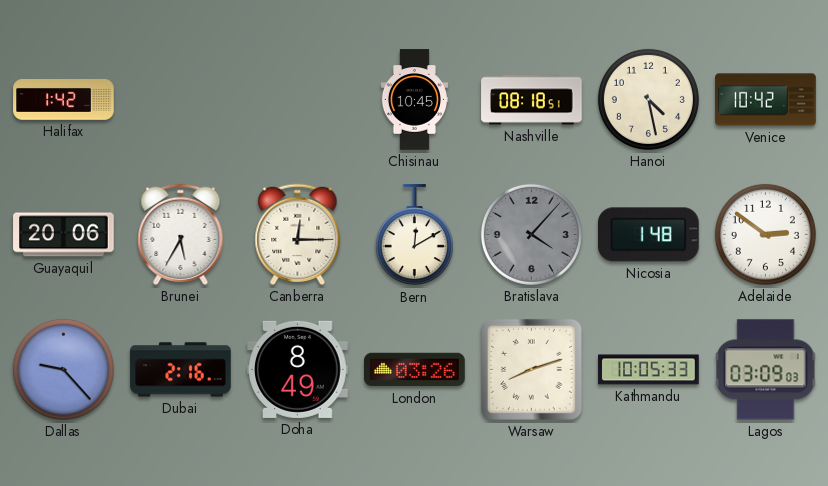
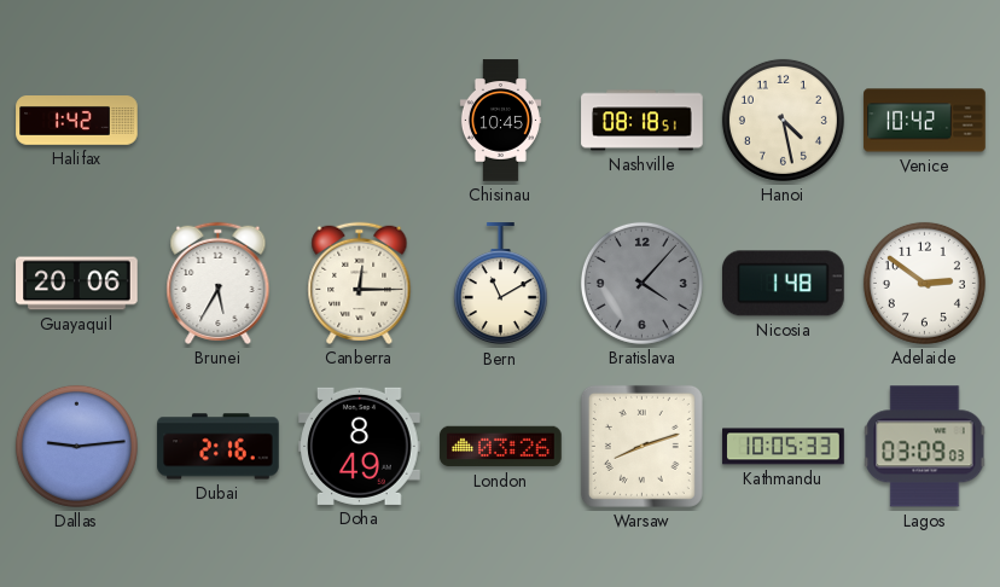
Bern: 12:10 -> 11:10 (500, 284)
Dallas: 9:23 -> 9:14 (76, 446)
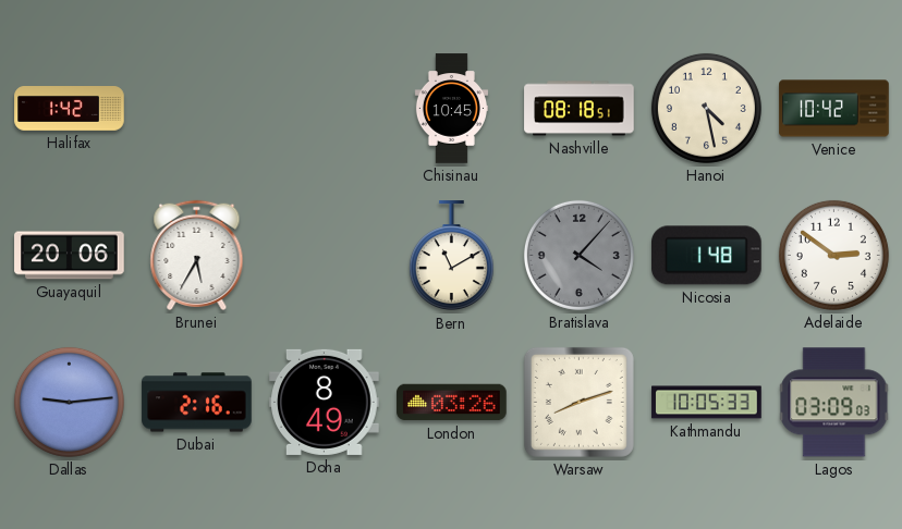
Canberra: 12:15 -> none (360, 283)
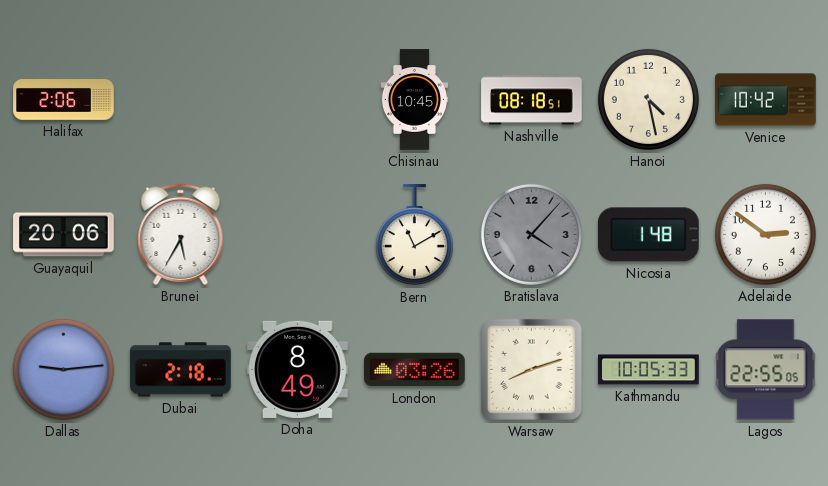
Halifax: 1:42 -> 2:06 (64, 100)
Dubai: 2:16 -> 2:18 (181, 370)
Lagos: 03:09 -> 22:55 (766, 370)
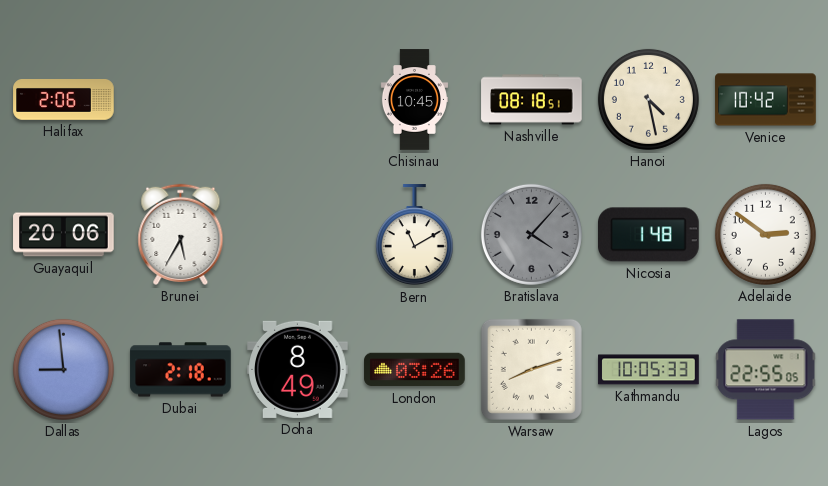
Dallas: 9:14 -> 8:59 (63, 369)
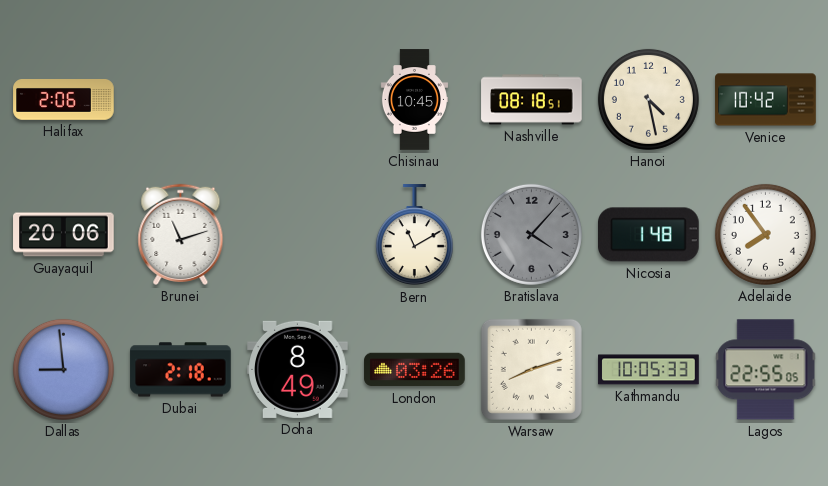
Brunei: 5:35 -> 11:12 (181, 234)
Adelaide: 2:51 -> 7:54 (765, 234)
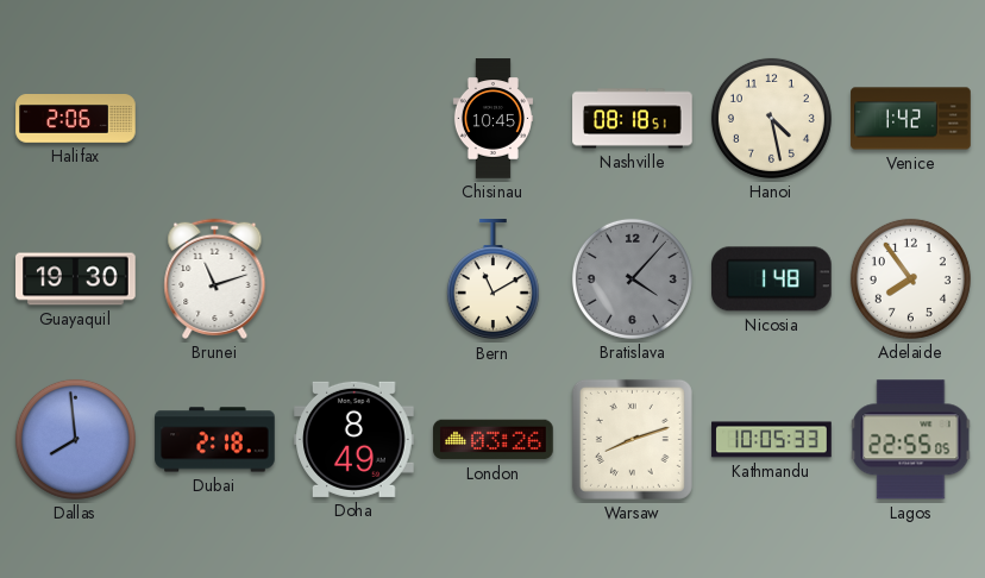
Venice: 10:42 -> 1:42 (911, 119)
Guayaquil: 20:06 -> 19:30 (76, 279)
Dallas: 8:59 -> 7:59 (75, 439)
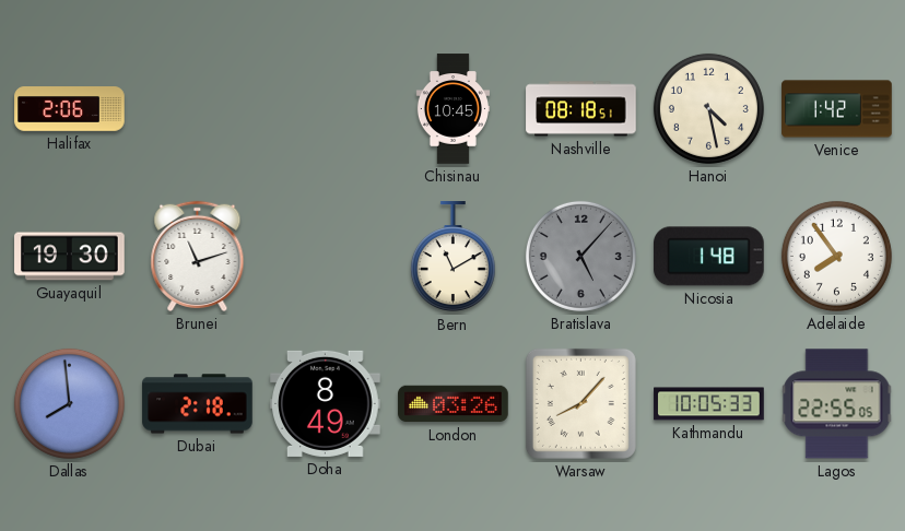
Bratislava: 4:07 -> 5:07 (580, 256)
Warsaw: 8:12 -> 8:07 (580, 403)
